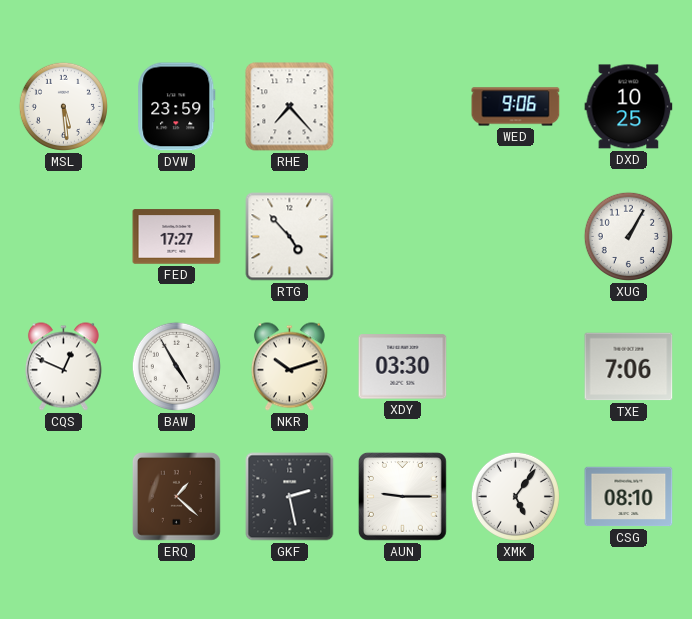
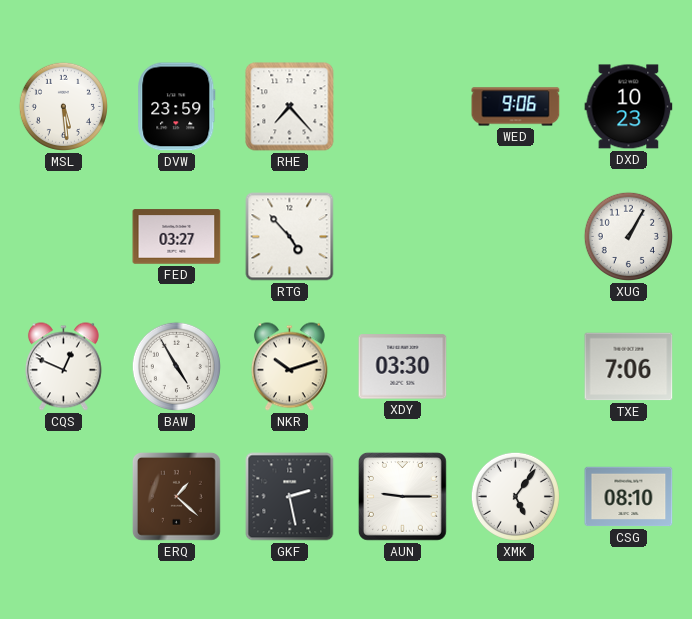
DXD: 10:25 -> 10:23 (629, 107)
FED: 17:27 -> 03:27 (177, 237)
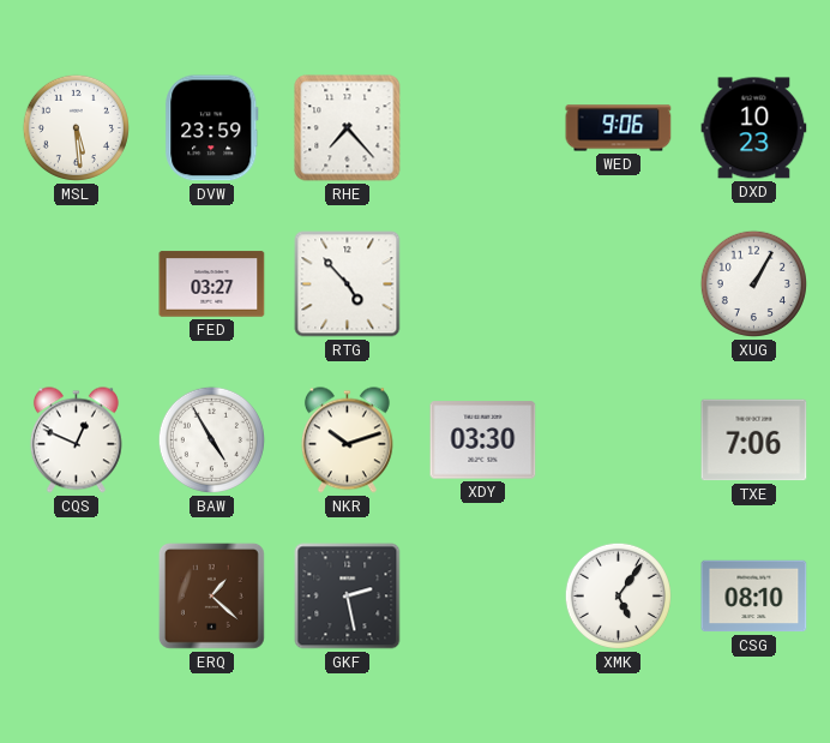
AUN: 9:15 -> none (402, 496)
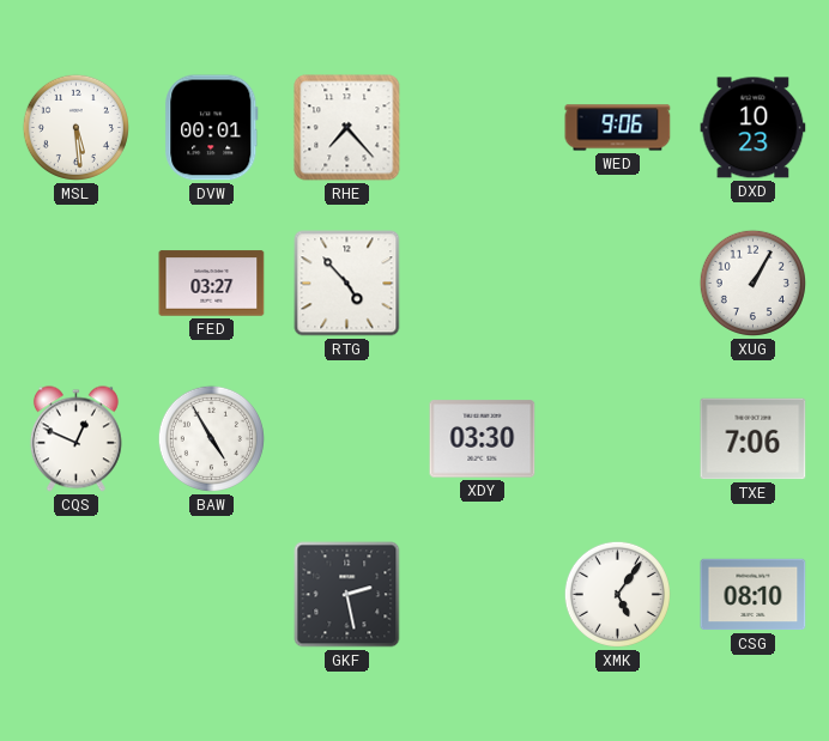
DVW: 23:59 -> 00:01 (212, 128)
NKR: 10:12 -> none (347, 441)
ERQ: 1:22 -> none (211, 595)
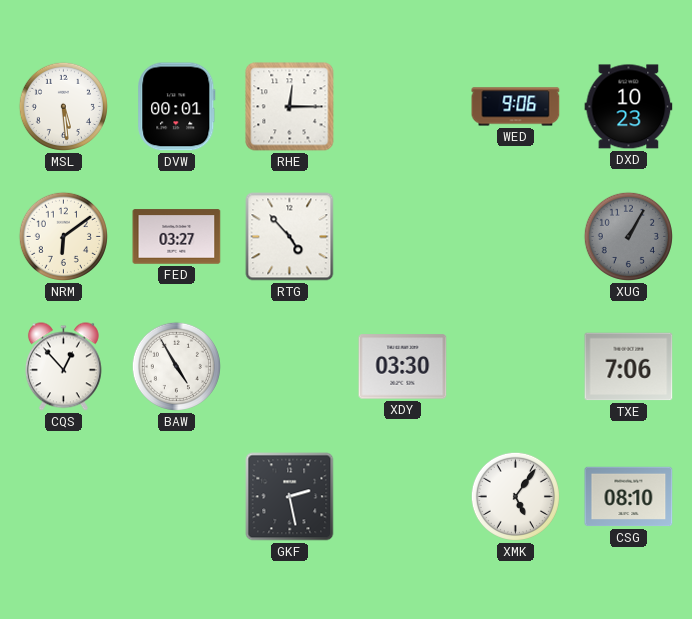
RHE: 7:23 -> 12:15 (290, 107)
NRM: none -> 6:09 (63, 236)
XUG dial: white -> grey (628, 236)
CQS: 12:49 -> 12:53 (63, 367)
